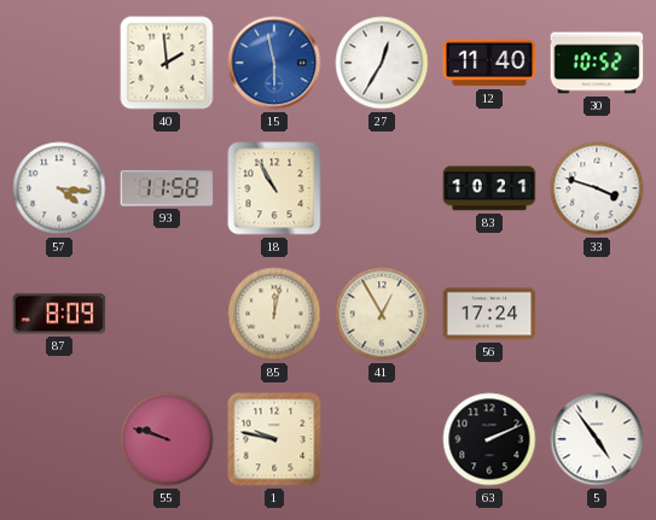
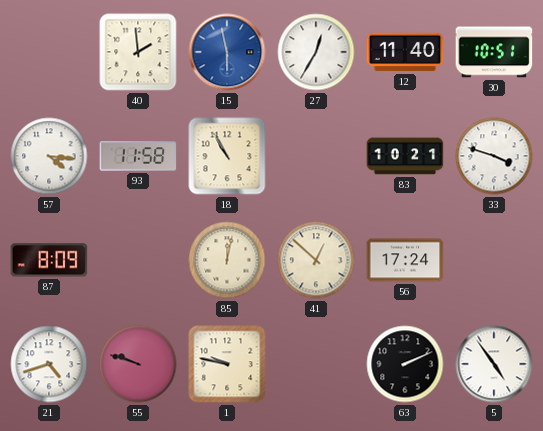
30: 10:52 -> 10:51 (494, 52)
41: 12:55 -> 12:52 (316, 260)
21: none -> 4:42 (49, 364)
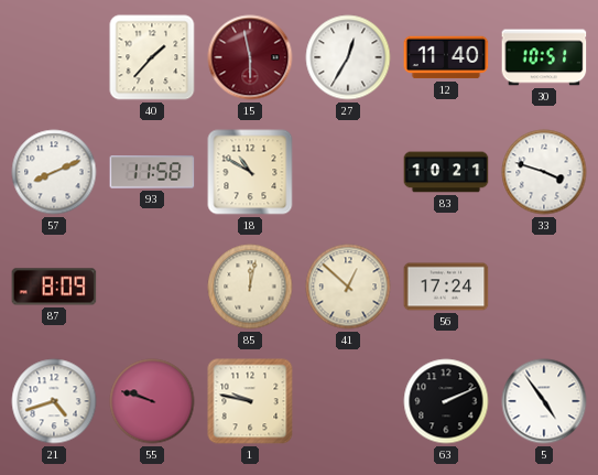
40: 1:59 -> 1:37 (152, 57)
15 dial: blue -> burgundy (250, 57)
57: 4:16 -> 8:11 (54, 172)
18: 10:55 -> 10:50 (250, 172)
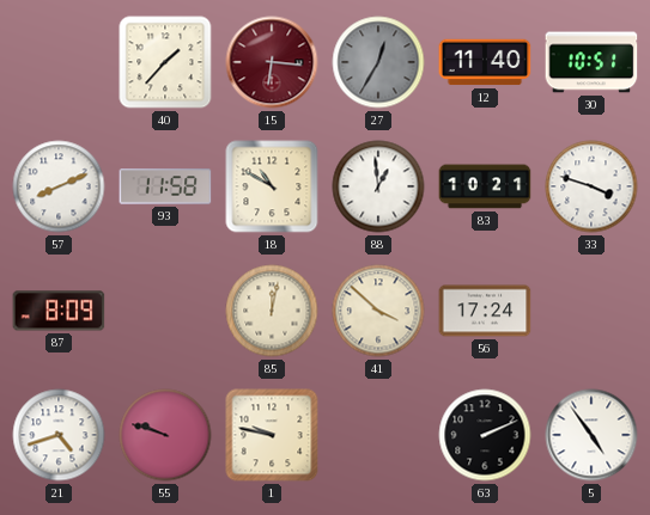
15: 5:58 -> 6:16 (272, 62)
27 dial: white -> grey (378, 62)
88: none -> 12:59 (378, 186)
41: 12:52 -> 3:52 (378, 311)
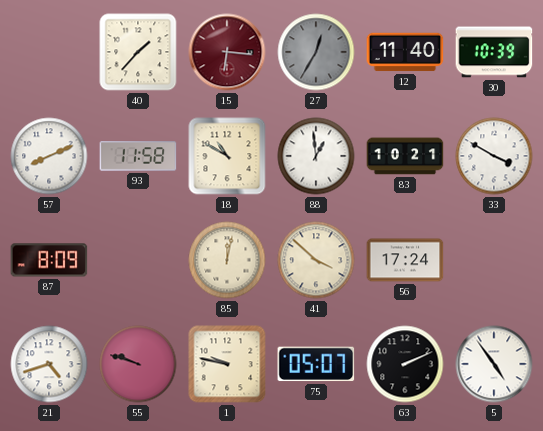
30: 10:51 -> 10:39 (494, 52)
33: 3:48 -> 3:50 (494, 156)
75: none -> 05:07 (316, 364)
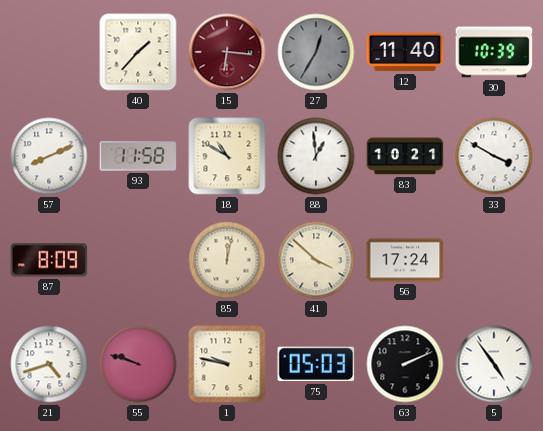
75: 05:07 -> 05:03 (316, 364)
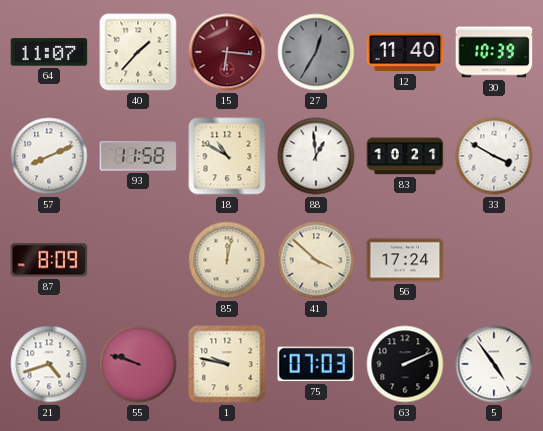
64: none -> 11:07 (49, 52)
75: 05:03 -> 07:03 (316, 364)
